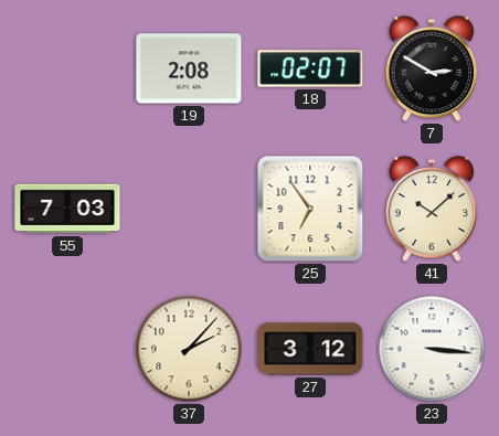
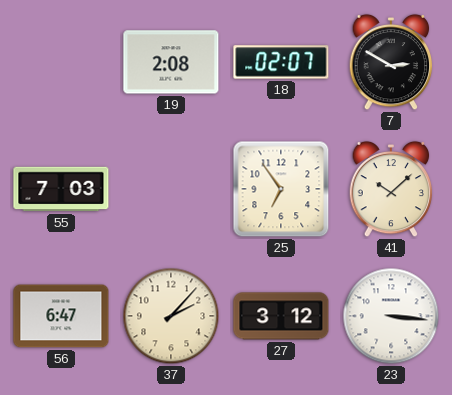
56: none -> 6:47 (61, 316)
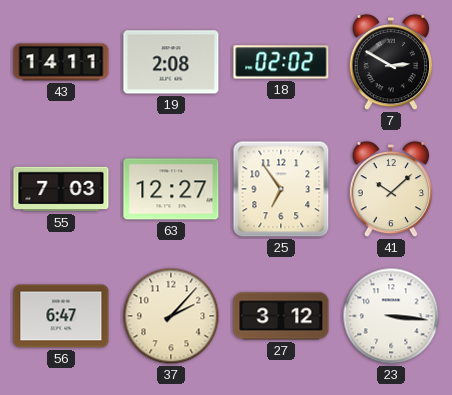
43: none -> 14:11 (61, 62)
18: 02:07 -> 02:02 (281, 62)
63: none -> 12:27 (171, 189)
